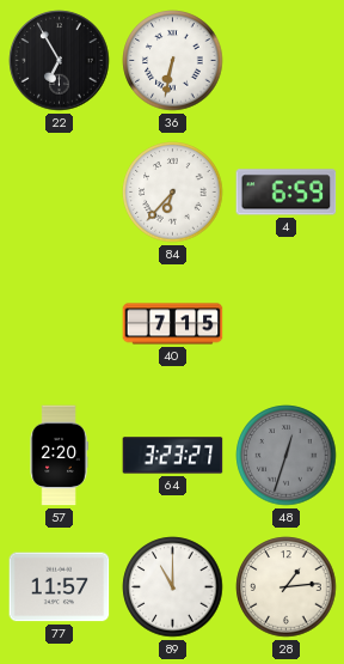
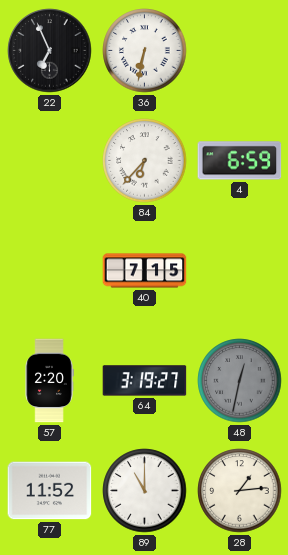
22: 6:55 -> 6:56 (50, 51)
64: 3:23 -> 3:19 (145, 381)
48: 12:33 -> 12:32 (240, 381)
77: 11:57 -> 11:52 (50, 491)
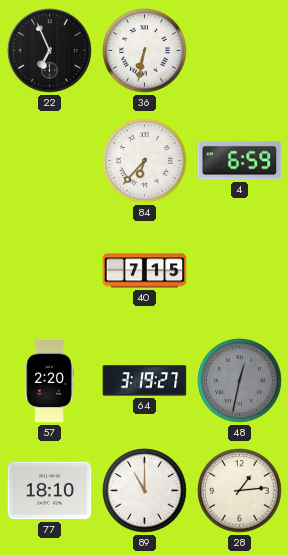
77: 11:52 -> 18:10 (50, 491)
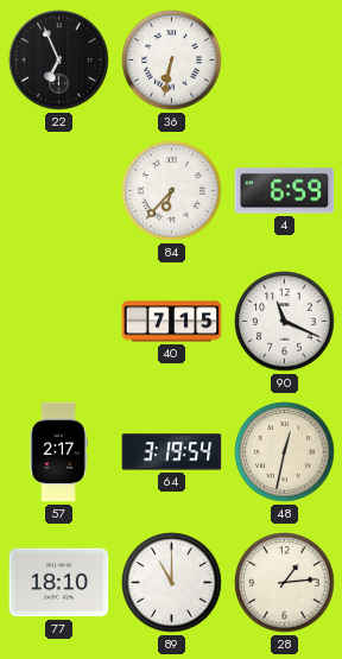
90: none -> 11:19 (285, 322)
57: 2:20 -> 2:17 (58, 452)
64: 3:19:27 -> 3:19:54 (172, 452)
48 dial: grey -> cream (285, 452)
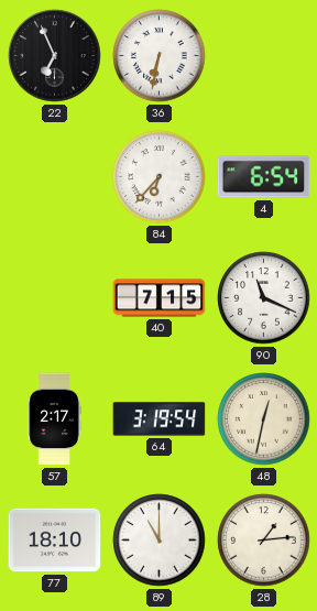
4: 6:59 -> 6:54 (264, 177)
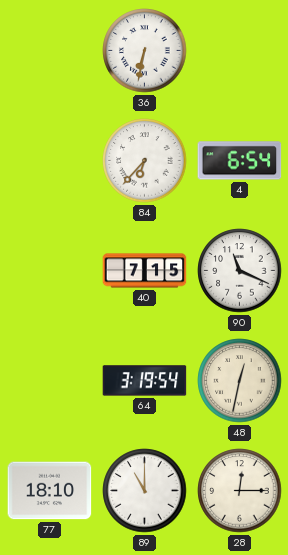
22: 6:56 -> none (55, 56)
57: 2:17 -> none (54, 419)
28: 1:14 -> 12:15 (240, 491)
